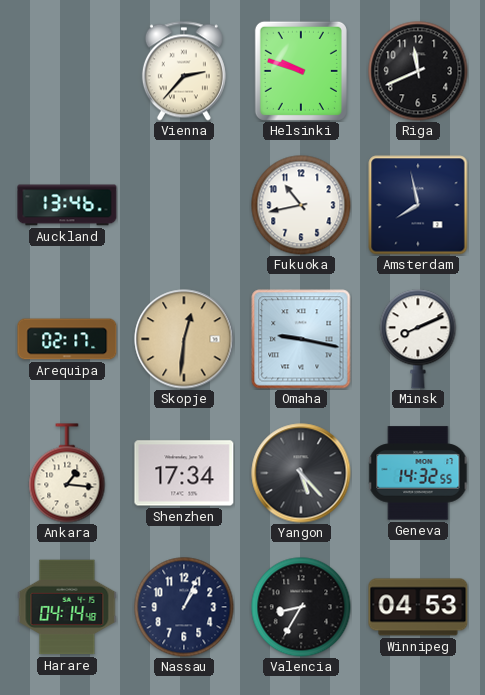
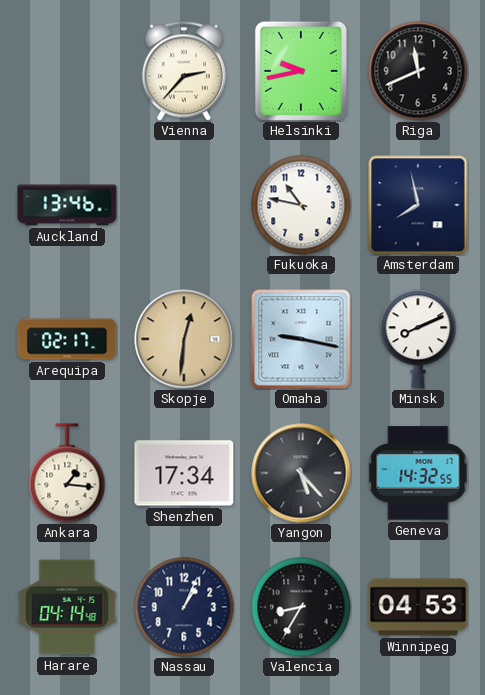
Helsinki: 9:48 -> 9:43 (301, 71)
Fukuoka: 10:43 -> 10:47 (301, 205)
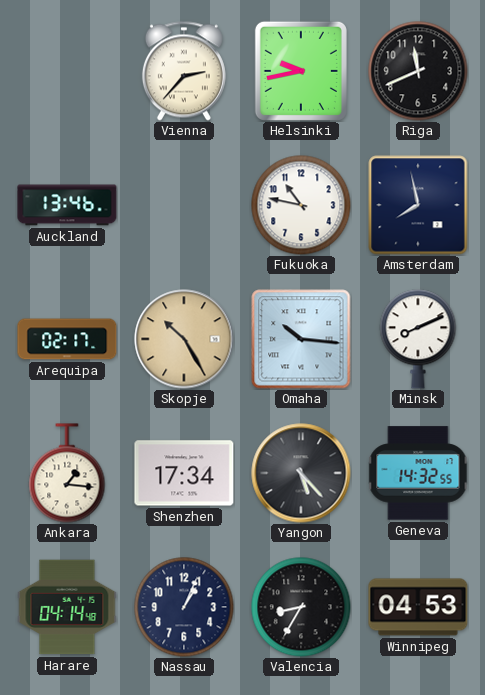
Skopje: 12:31 -> 10:25 (184, 339)
Omaha: 9:17 -> 10:16 (301, 339)
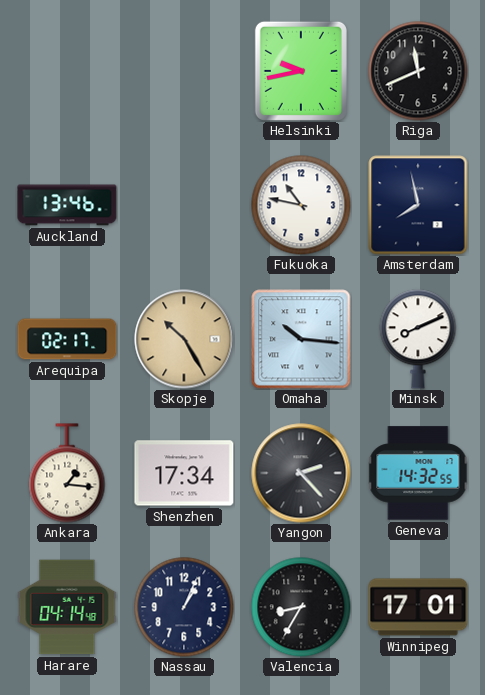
Vienna: 2:37 -> none (184, 71)
Yangon: 5:23 -> 2:23 (301, 473)
Winnipeg: 04:53 -> 17:01 (418, 607)
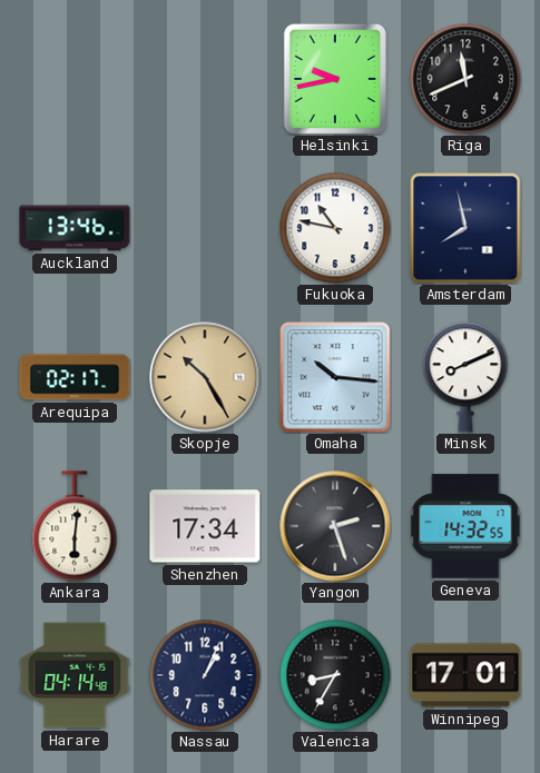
Ankara: 1:16 -> 6:01 (75, 526)
Yangon: 2:23 -> 2:27 (335, 526)
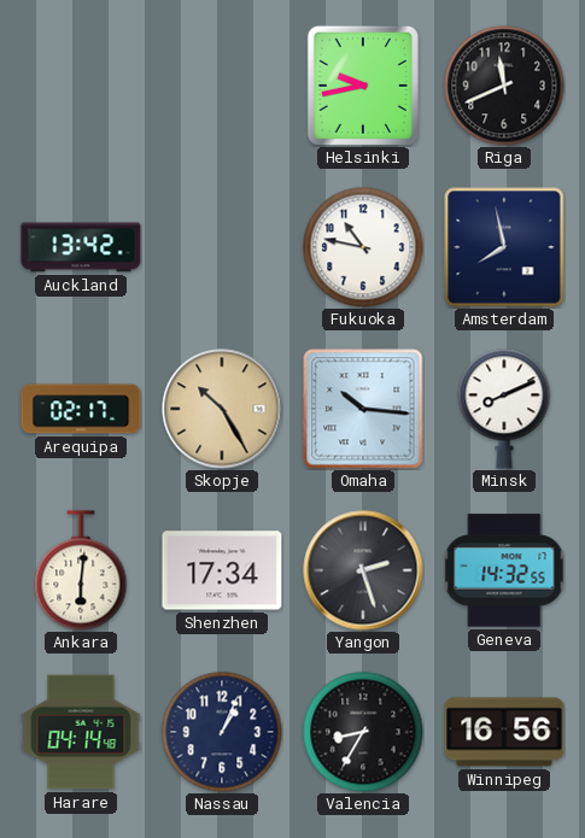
Auckland: 13:46 -> 13:42 (81, 247)
Winnipeg: 17:01 -> 16:56 (504, 732)
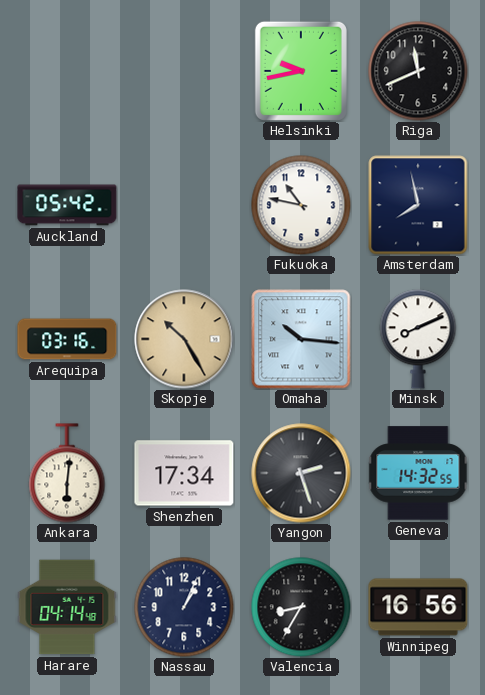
Auckland: 13:42 -> 05:42 (67, 205)
Arequipa: 02:17 -> 03:16 (67, 339)
